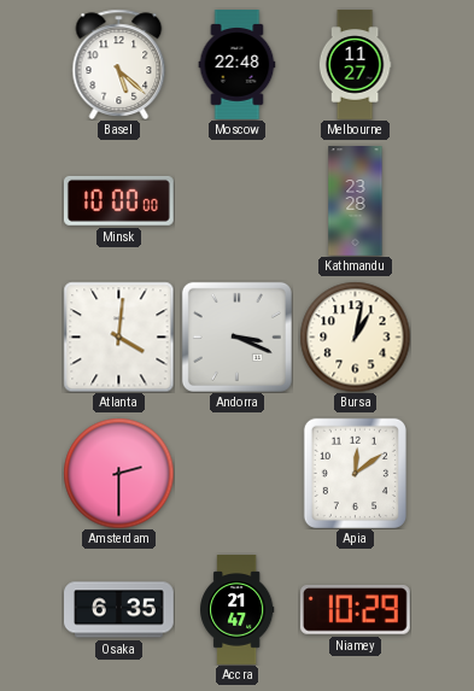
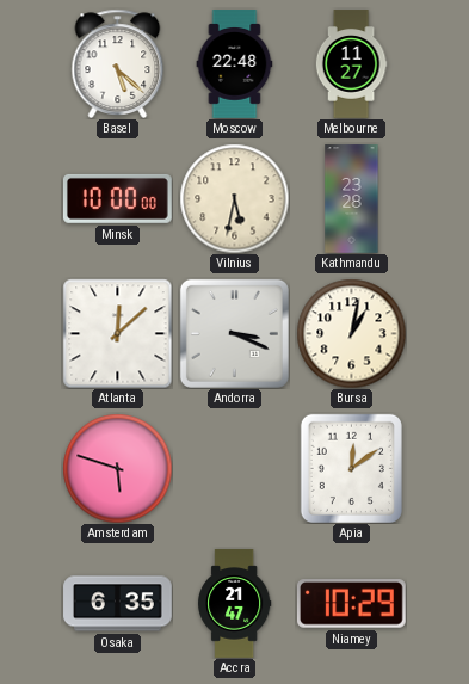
Vilnius: none -> 5:32 (234, 198)
Atlanta: 4:01 -> 12:08 (117, 333)
Amsterdam: 2:30 -> 5:48 (117, 468)
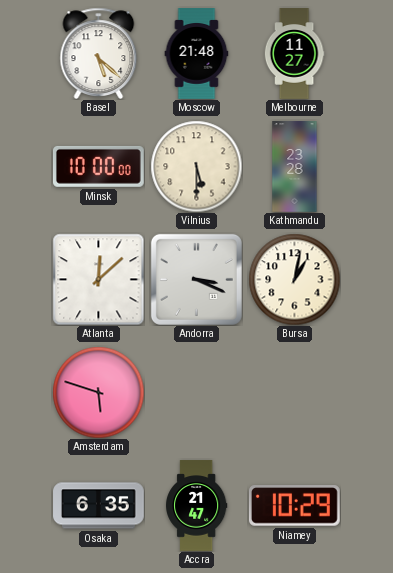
Moscow: 22:48 -> 21:48 (197, 54)
Vilnius: 5:32 -> 5:30 (196, 166)
Apia: 12:09 -> none (351, 468)
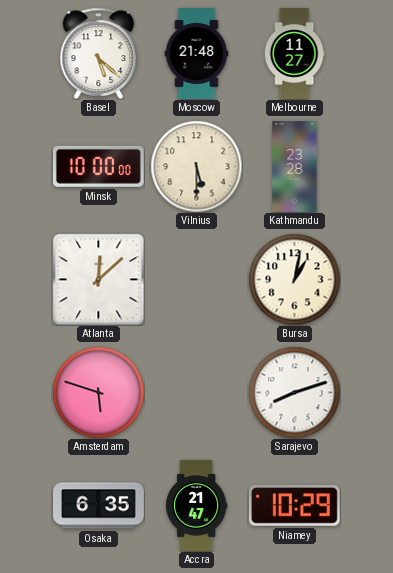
Andorra: 3:19 -> none (196, 279)
Sarajevo: none -> 8:12 (294, 392)
